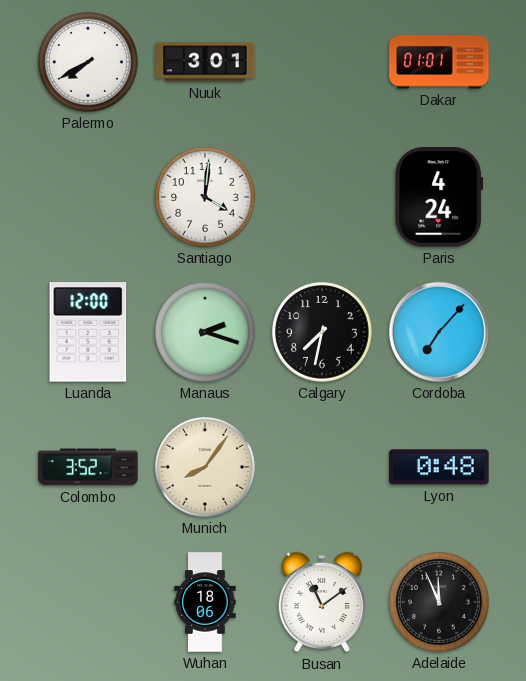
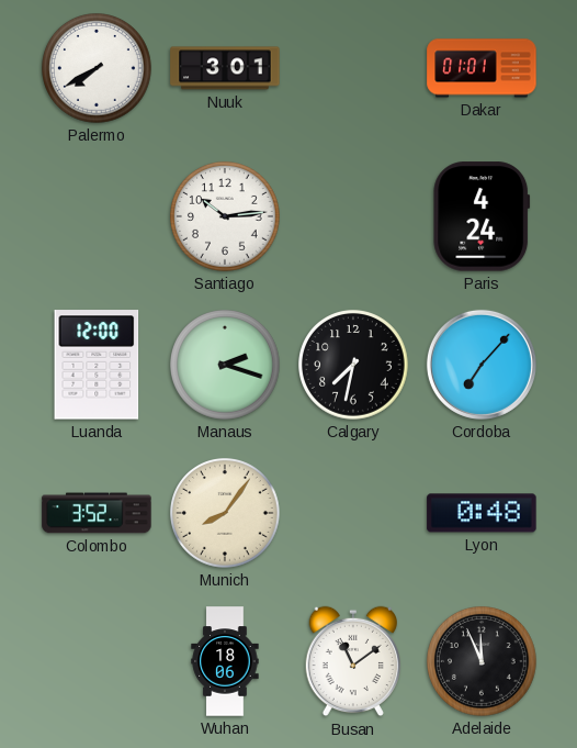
Santiago: 4:01 -> 10:14 (226, 217)
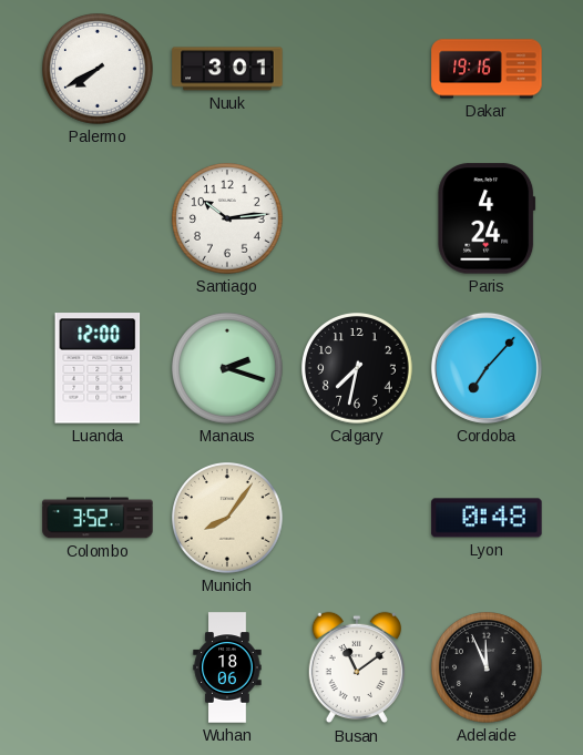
Dakar: 01:01 -> 19:16 (487, 69)
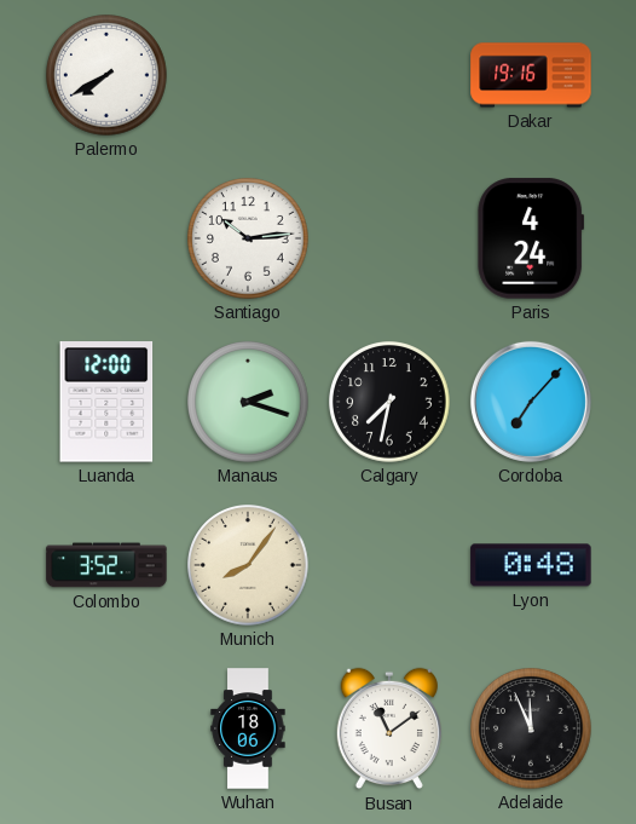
Nuuk: 3:01 -> none (227, 69)
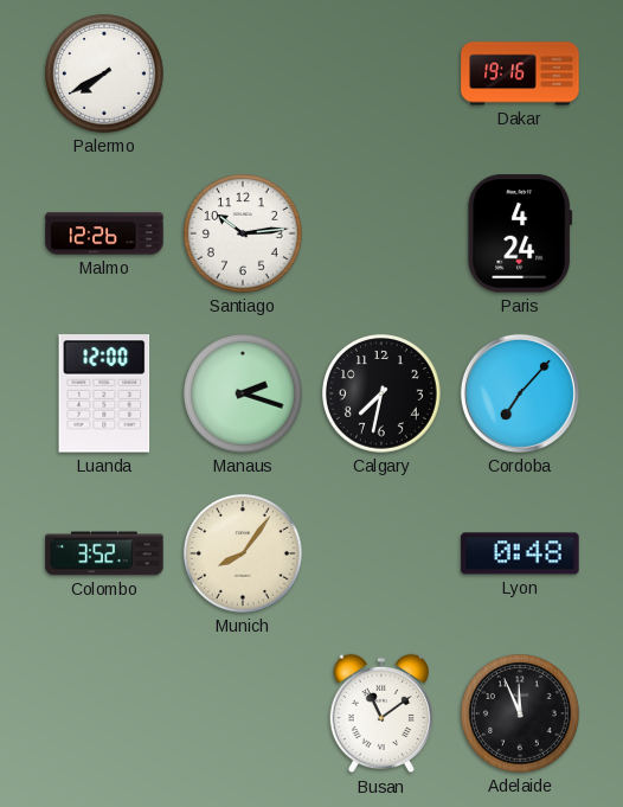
Malmo: none -> 12:26 (104, 233)
Wuhan: 18:06 -> none (248, 728)
